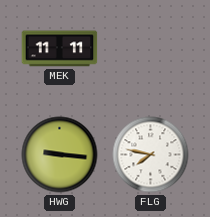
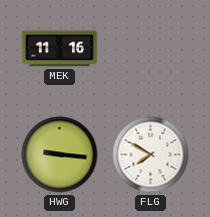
MEK: 11:11 -> 11:16 (60, 49)
FLG: 7:47 -> 7:50 (151, 155)
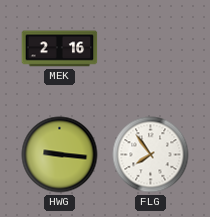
MEK: 11:16 -> 2:16 (60, 49)
FLG: 7:50 -> 7:54 (151, 155)
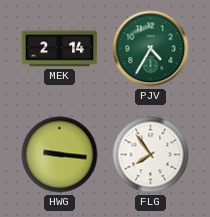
MEK: 2:16 -> 2:14 (60, 49)
PJV: none -> 4:35 (151, 49)
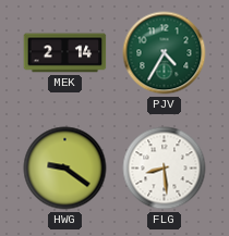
HWG: 9:16 -> 9:21 (65, 169)
FLG: 7:54 -> 8:29 (165, 169)
